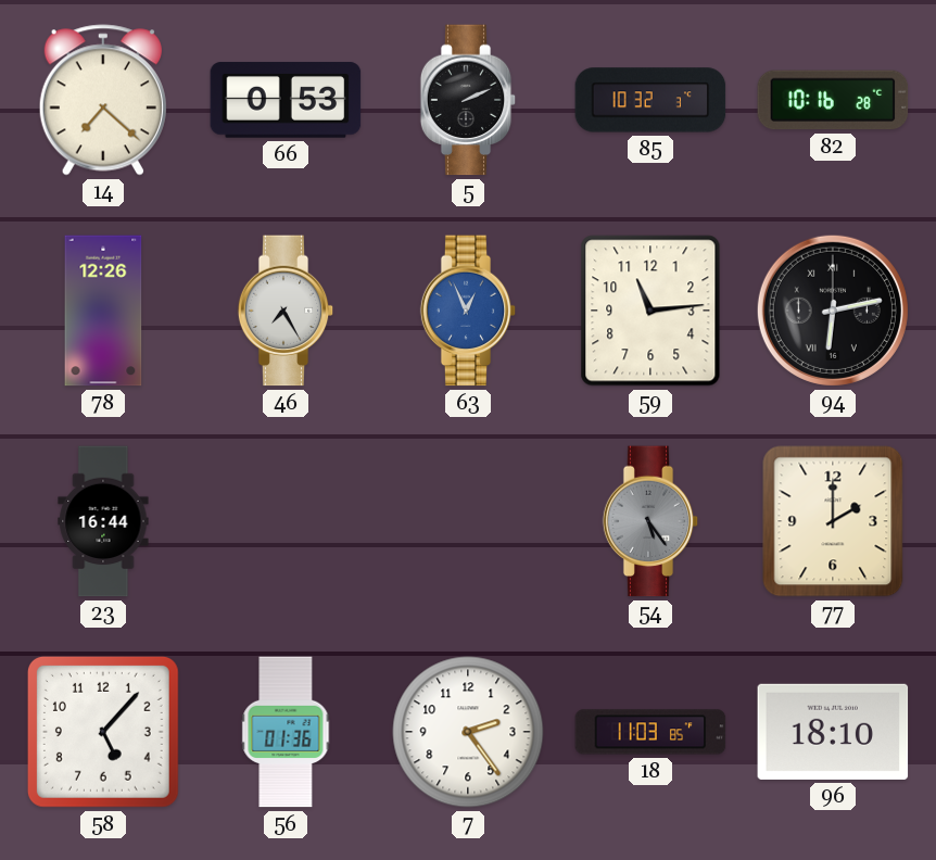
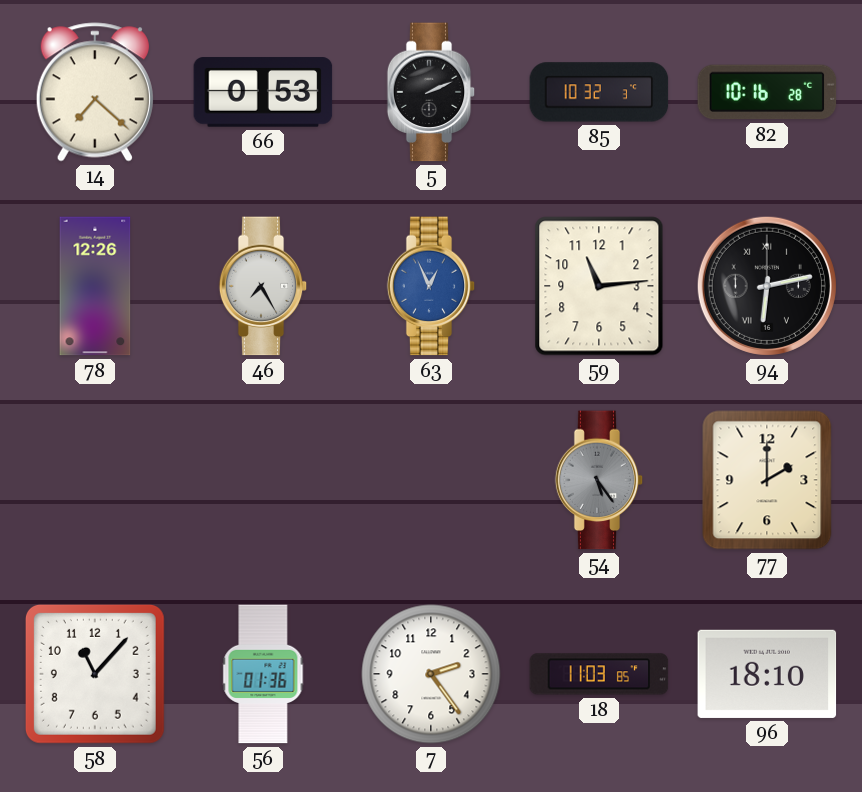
23: 16:44 -> none (103, 521)
58: 5:07 -> 11:07 (95, 674)
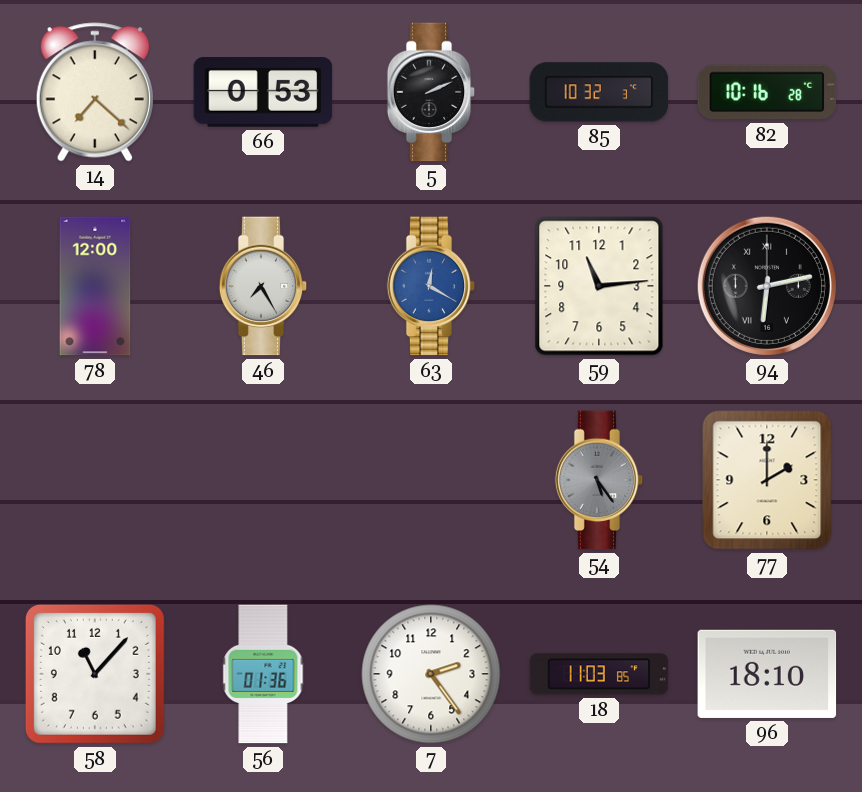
78: 12:26 -> 12:00 (95, 286)
63: 12:56 -> 12:20 (431, 286)
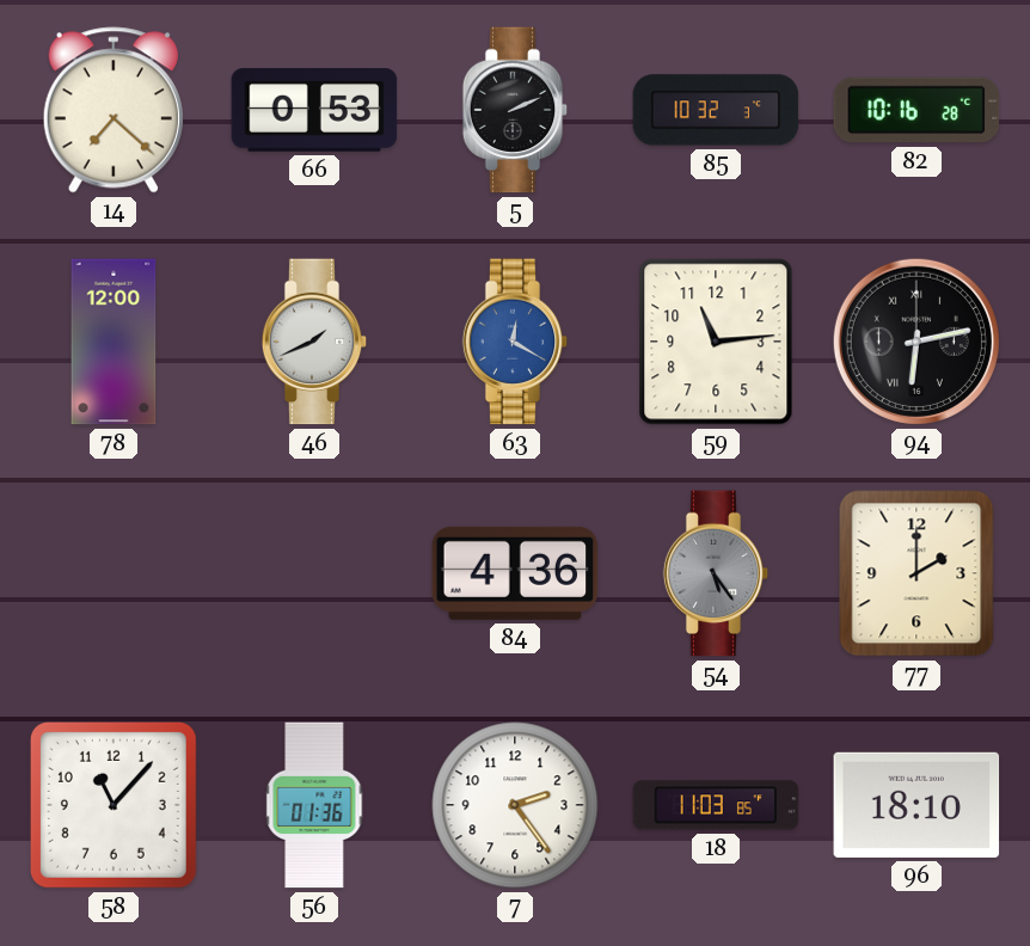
46: 7:25 -> 1:41 (314, 342)
84: none -> 4:36 (515, 573)
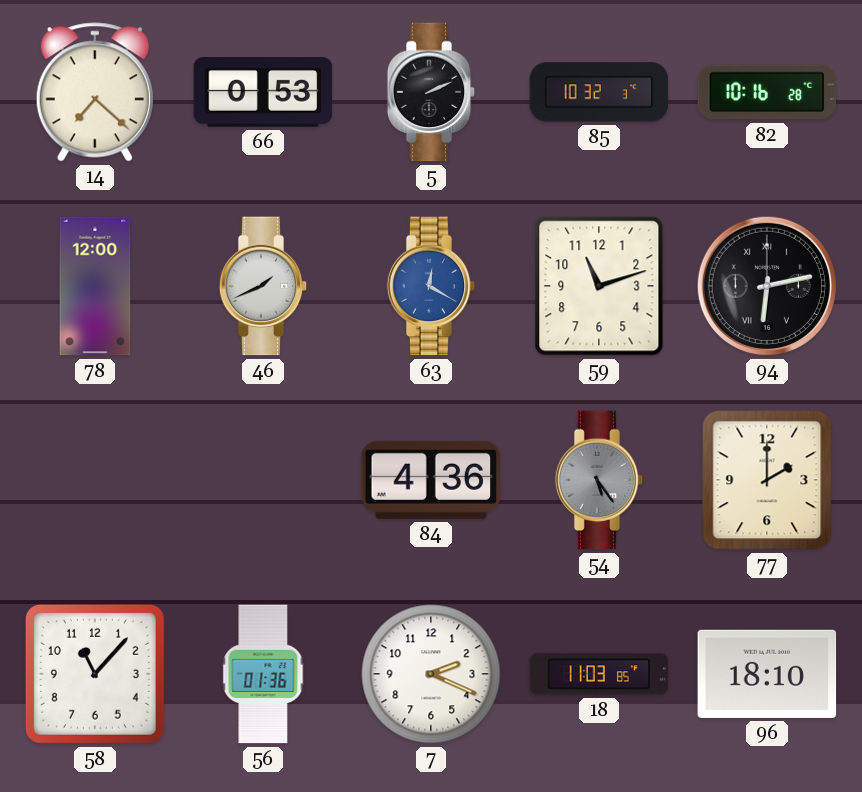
59: 11:14 -> 11:12 (599, 286)
7: 2:24 -> 2:19 (431, 674)
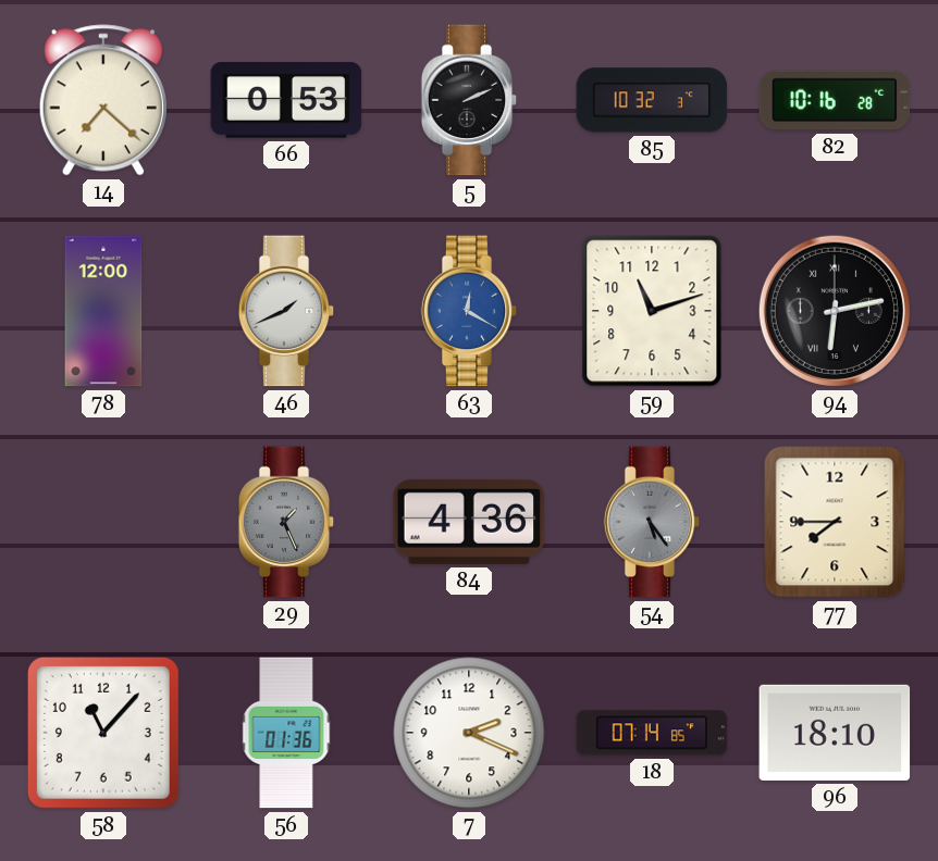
29: none -> 1:26 (286, 522)
77: 2:00 -> 7:45 (835, 522)
18: 11:03 -> 07:14 (652, 733)
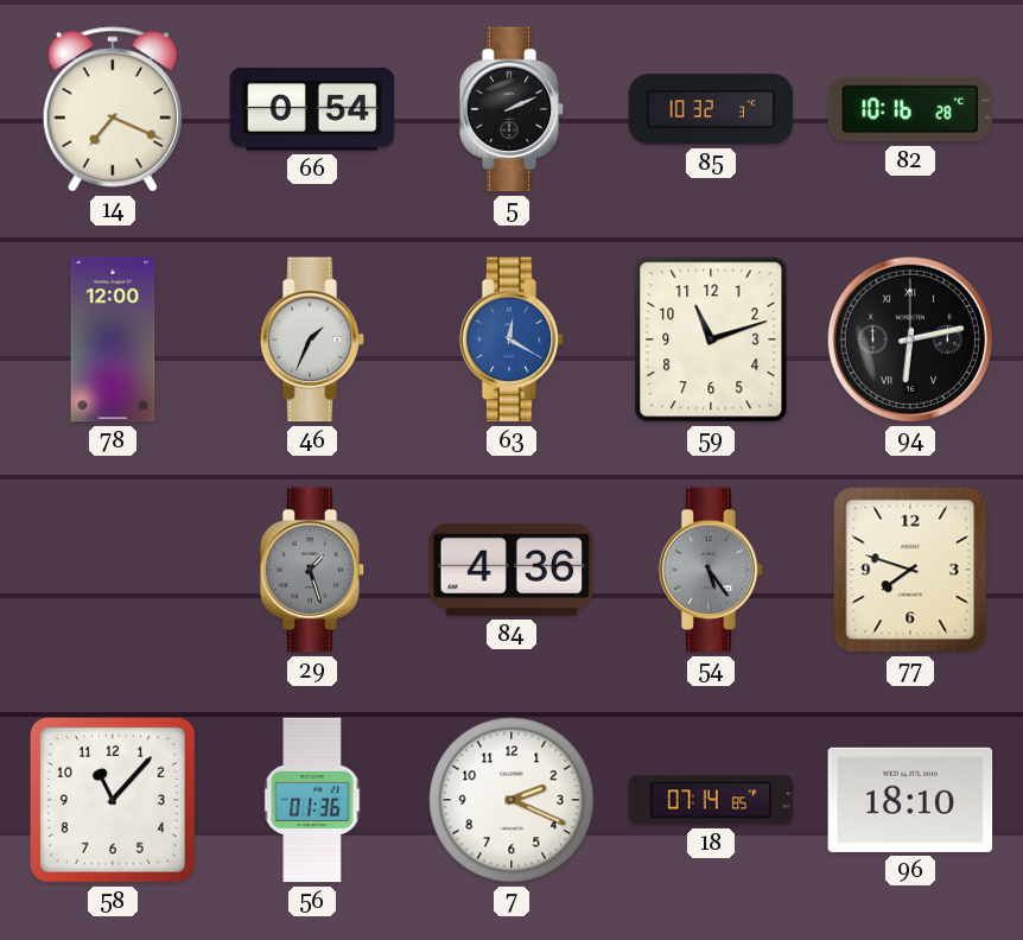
14: 7:22 -> 7:19 (113, 109)
66: 0:53 -> 0:54 (312, 109)
46: 1:41 -> 1:34 (312, 339)
29: 1:26 -> 1:27 (312, 570)
77: 7:45 -> 7:48 (910, 570)
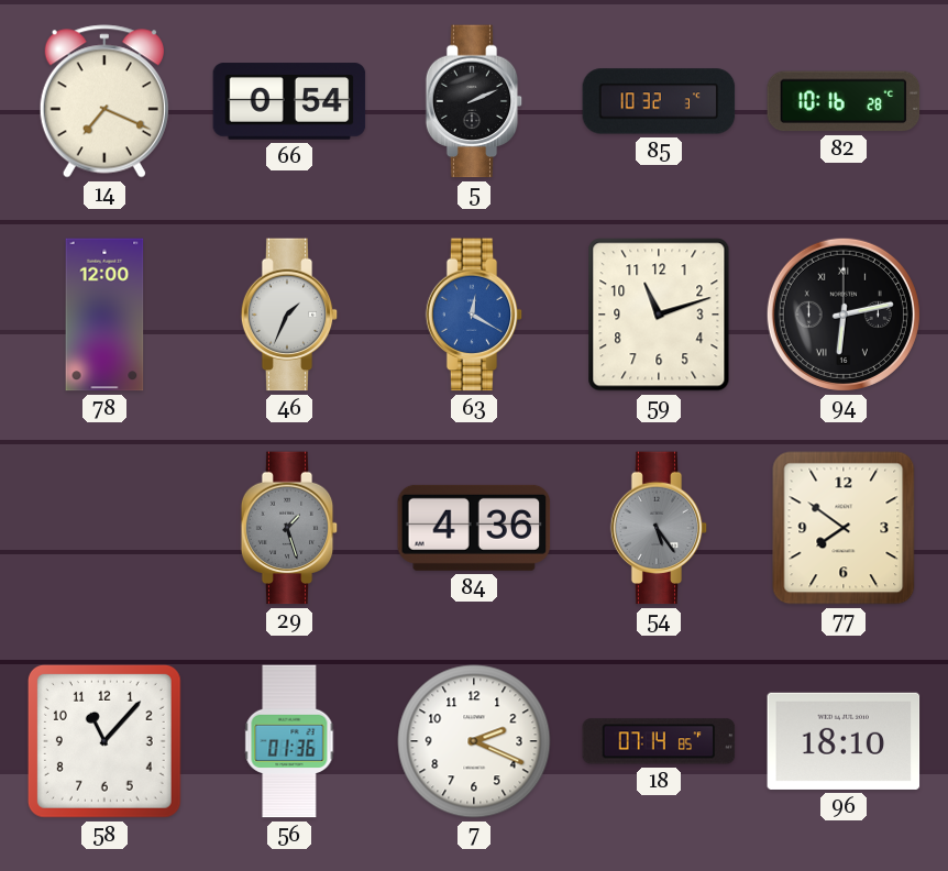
77: 7:48 -> 7:51 (844, 528)
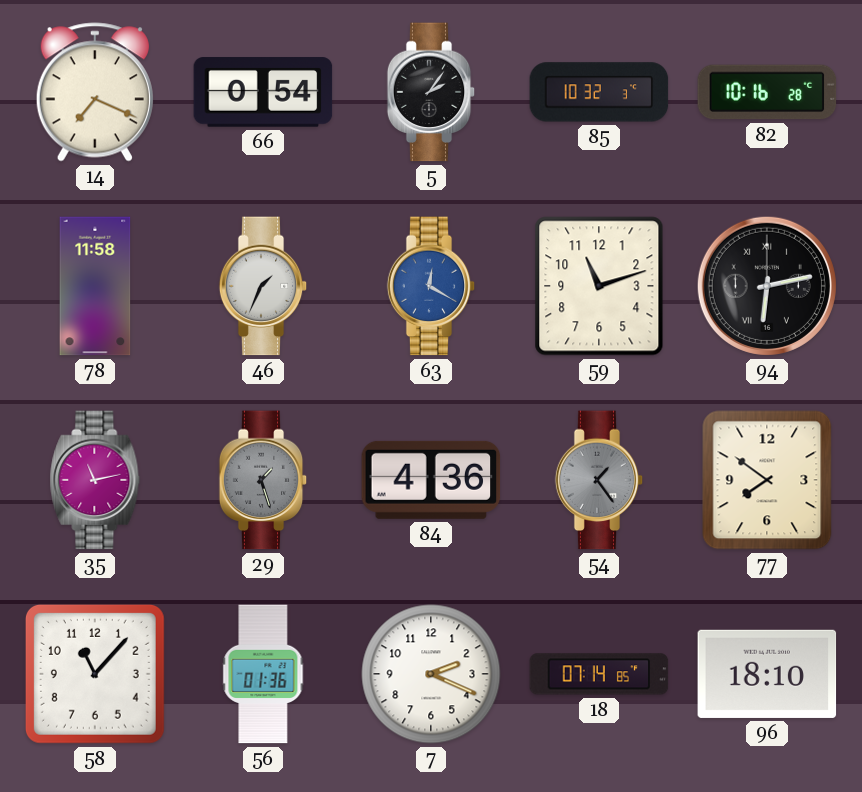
5: 2:11 -> 2:06 (431, 92)
78: 12:00 -> 11:58 (95, 286)
35: none -> 11:13 (95, 480)
54: 5:24 -> 1:24 (599, 480)
